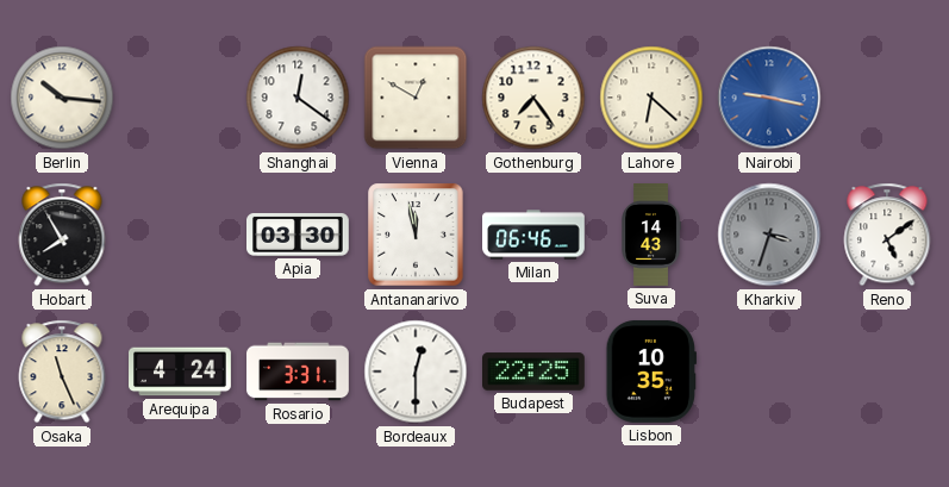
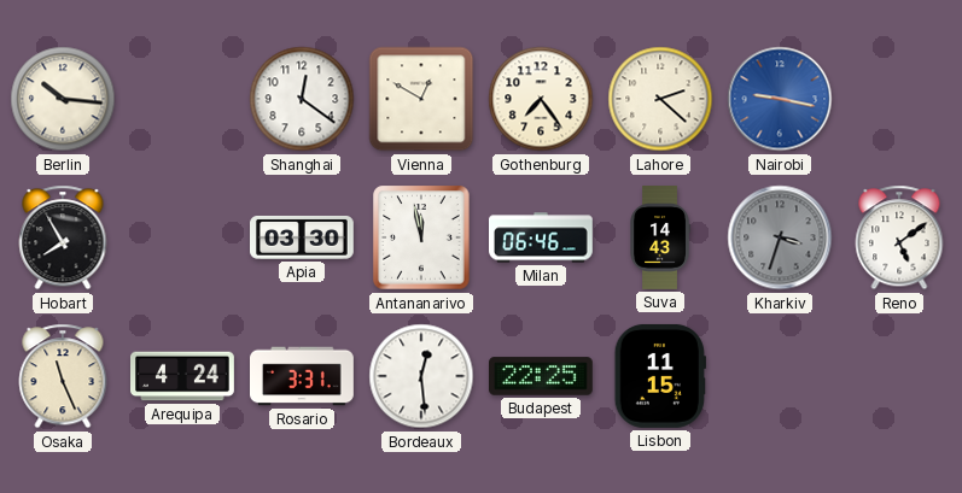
Lahore: 6:22 -> 2:22 (660, 99)
Bordeaux: 12:30 -> 12:29 (421, 376)
Lisbon: 10:35 -> 11:15 (660, 376)
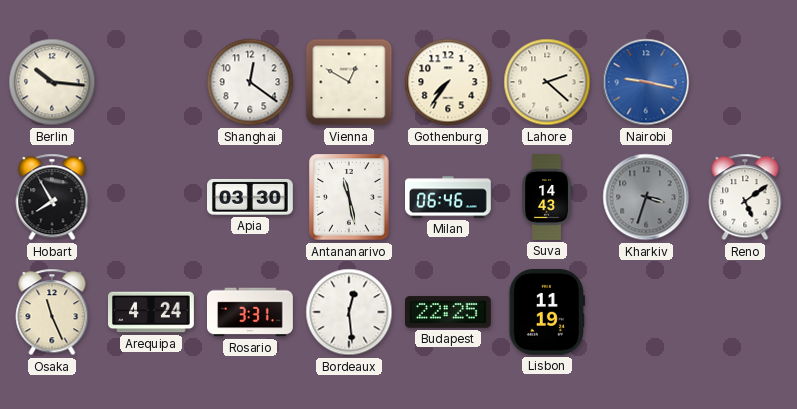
Gothenburg: 7:24 -> 7:36 (448, 82)
Antananarivo: 11:58 -> 11:28 (349, 197)
Lisbon: 11:15 -> 11:19 (547, 312)
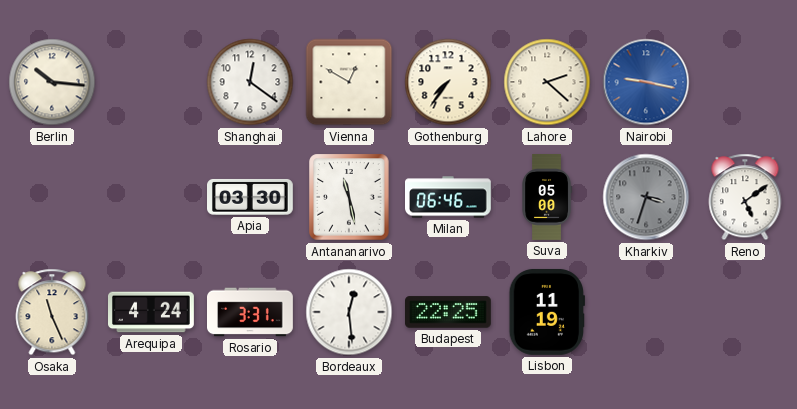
Hobart: 7:55 -> none (52, 197)
Suva: 14:43 -> 05:00 (547, 198)
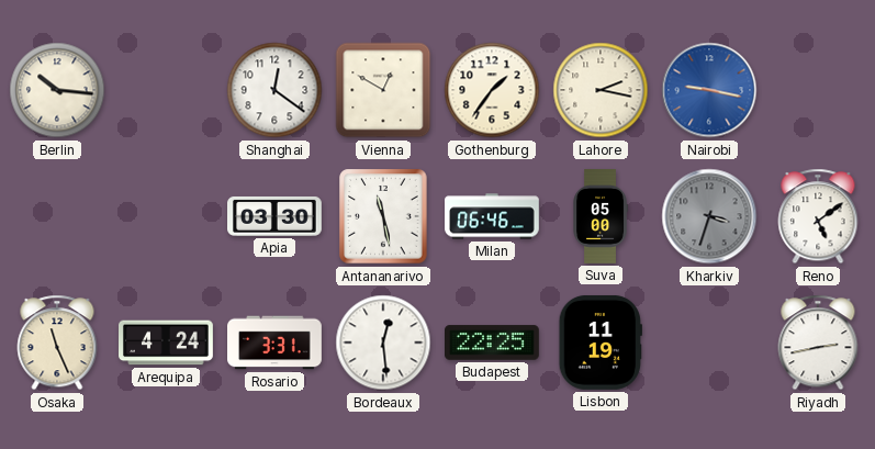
Gothenburg: 7:36 -> 1:36 (492, 90)
Lahore: 2:22 -> 2:17 (601, 90)
Riyadh: none -> 2:43 (818, 343)
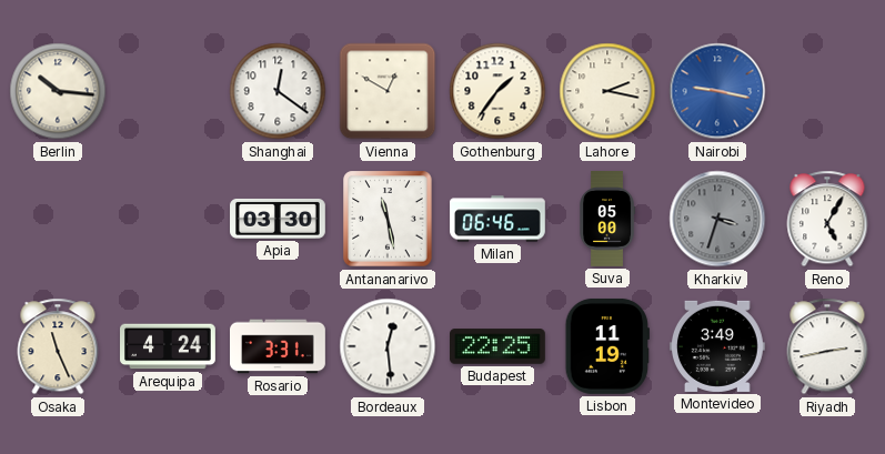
Reno: 5:09 -> 5:05 (827, 219)
Montevideo: none -> 3:49 (717, 346)
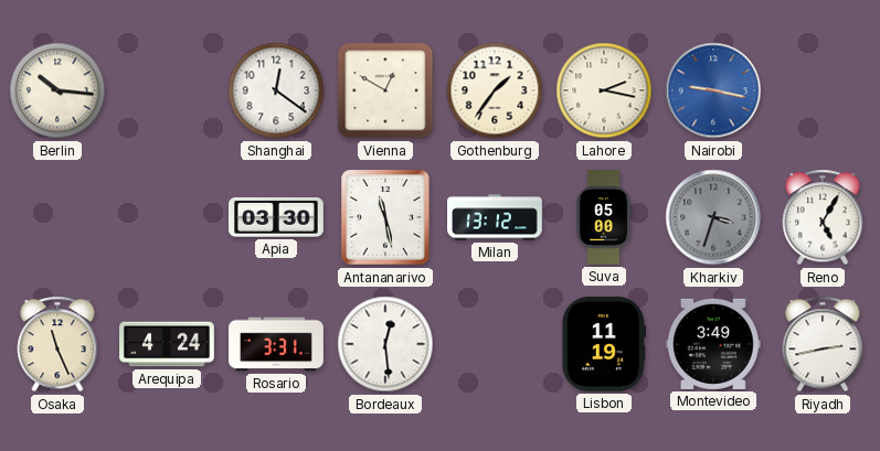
Milan: 06:46 -> 13:12 (496, 217)
Budapest: 22:25 -> none (499, 346)
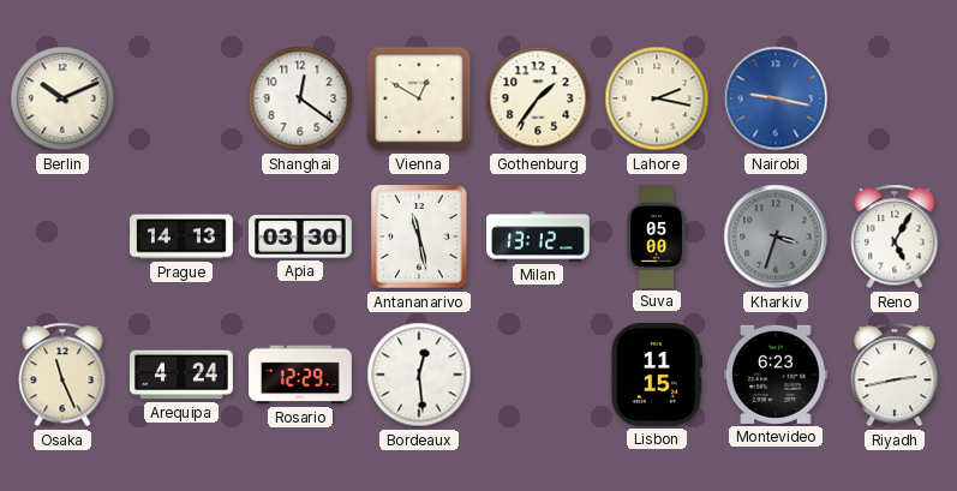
Berlin: 10:16 -> 10:11 (62, 98)
Prague: none -> 14:13 (183, 236)
Rosario: 3:31 -> 12:29 (301, 375)
Lisbon: 11:19 -> 11:15 (657, 375)
Montevideo: 3:49 -> 6:23 (776, 375)
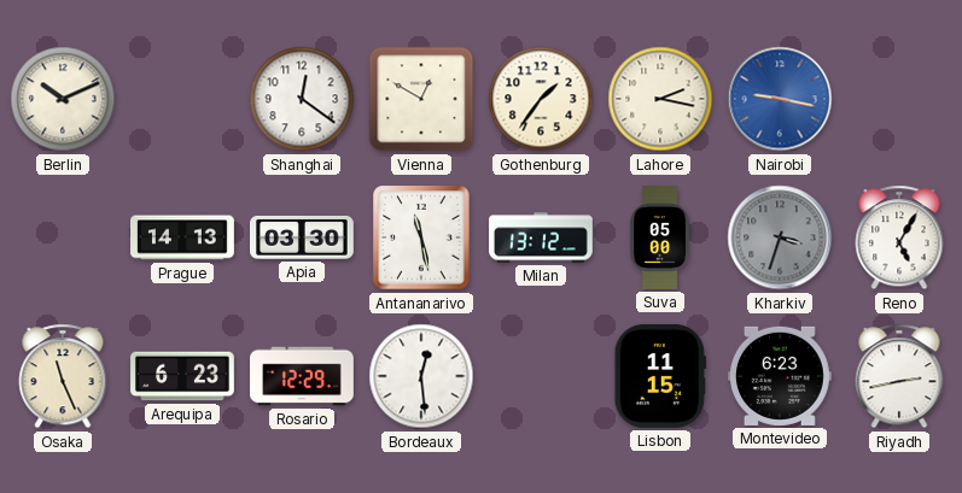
Arequipa: 4:24 -> 6:23 (183, 376)
